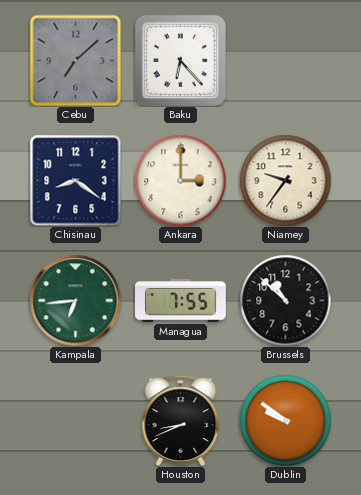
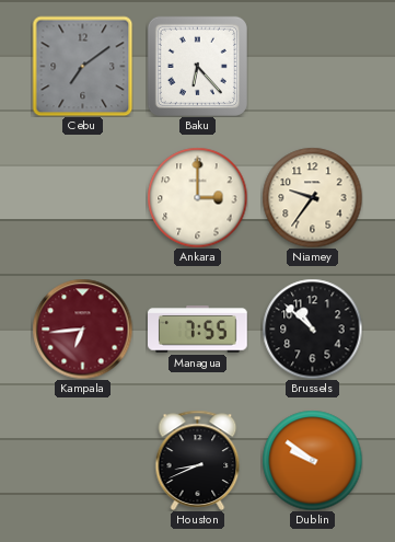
Cebu: 7:08 -> 7:09 (82, 66)
Chisinau: 8:21 -> none (75, 180)
Kampala dial: green -> burgundy (82, 328)
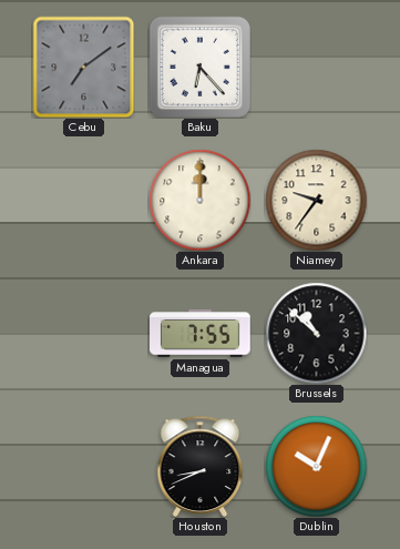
Ankara: 3:00 -> 12:00 (199, 200)
Kampala: 6:44 -> none (82, 328)
Dublin: 9:51 -> 10:04 (316, 466)
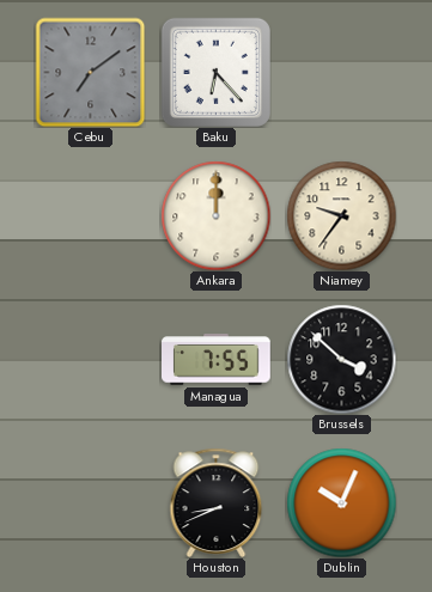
Brussels: 10:52 -> 3:52 (341, 359)
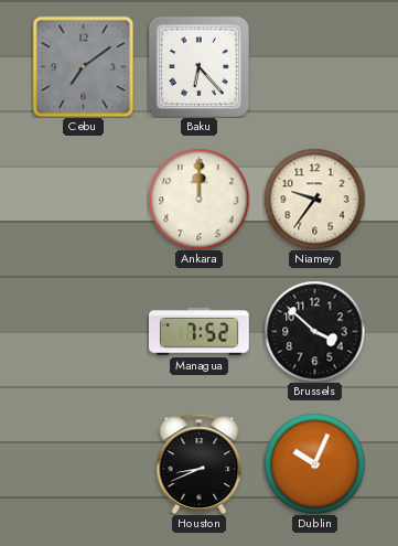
Managua: 7:55 -> 7:52 (200, 332)
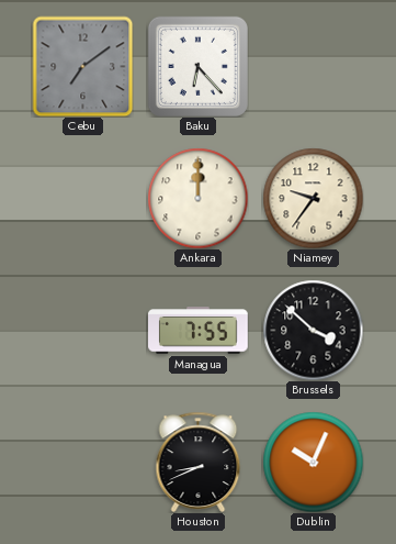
Managua: 7:52 -> 7:55 (199, 331)
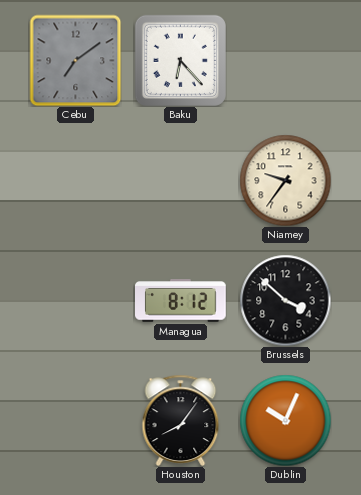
Ankara: 12:00 -> none (197, 198)
Managua: 7:55 -> 8:12 (181, 301)
Houston: 8:41 -> 8:06 (181, 420)
